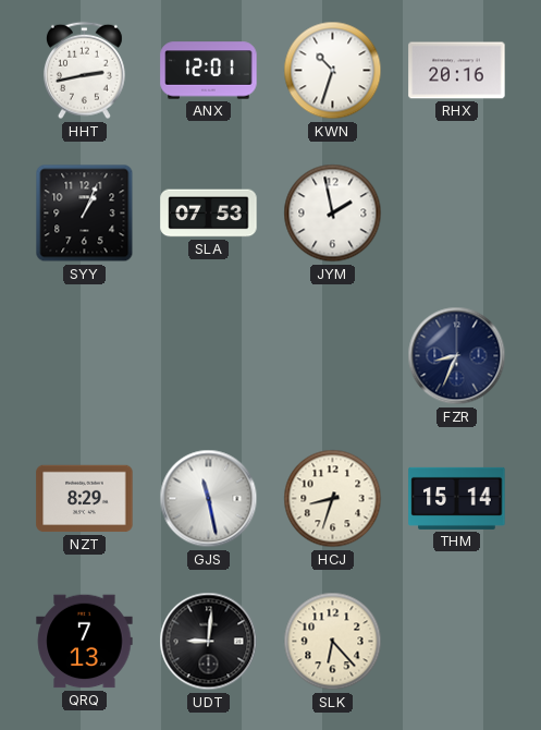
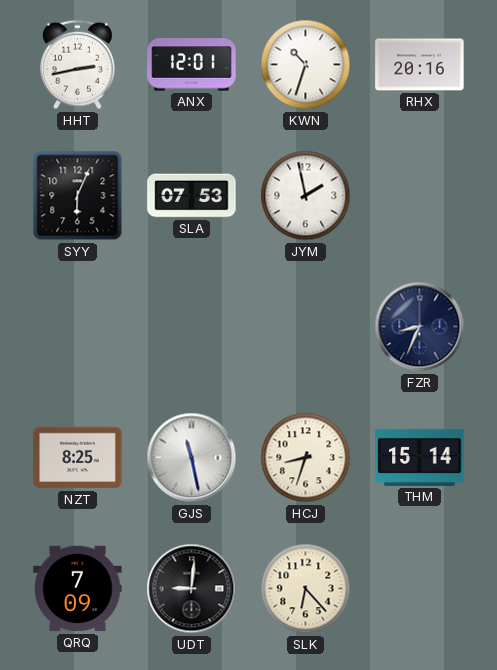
SYY: 1:04 -> 6:04 (78, 196)
NZT: 8:29 -> 8:25 (78, 458)
QRQ: 7:13 -> 7:09 (78, 589)
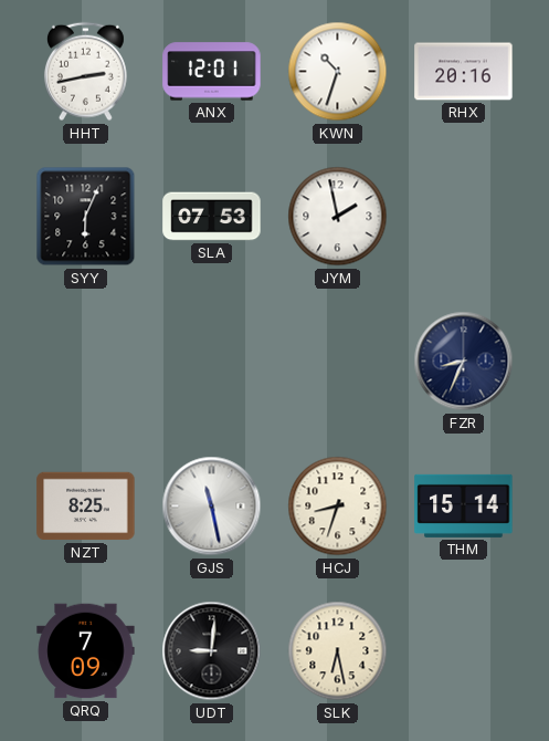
SLK: 6:23 -> 6:28 (338, 651)
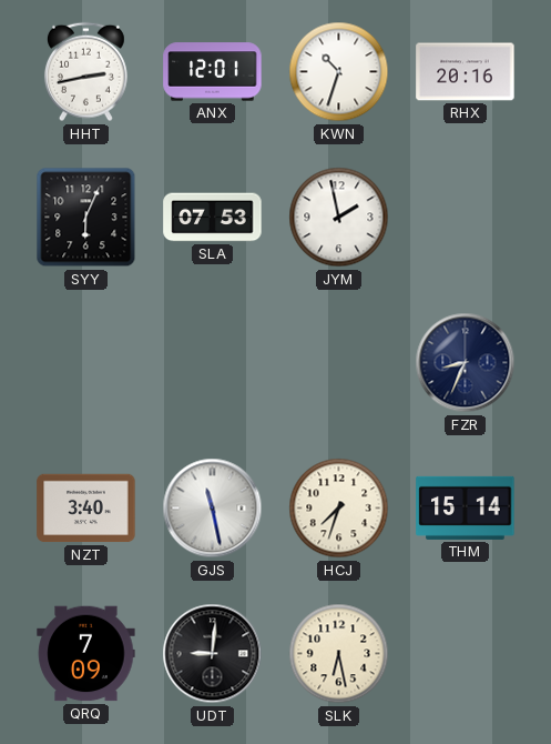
NZT: 8:25 -> 3:40 (86, 509)
HCJ: 8:33 -> 7:33 (339, 509)
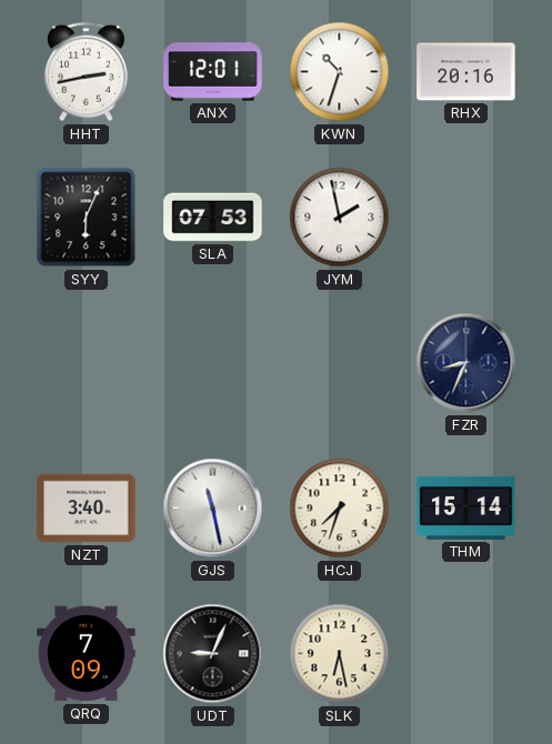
UDT: 9:01 -> 9:04 (213, 654)
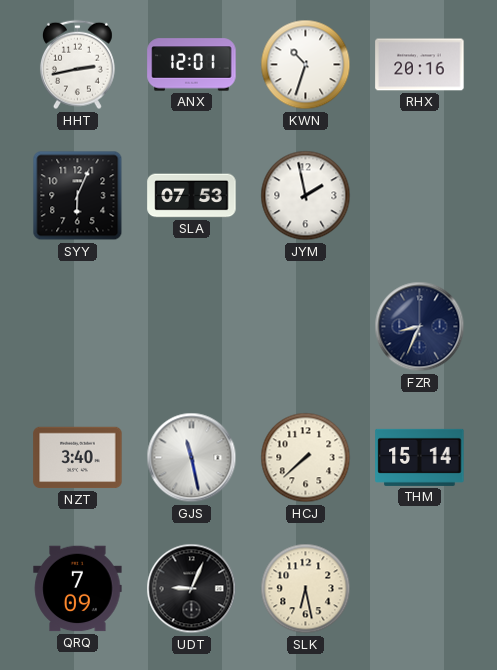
HCJ: 7:33 -> 7:38 (306, 458)
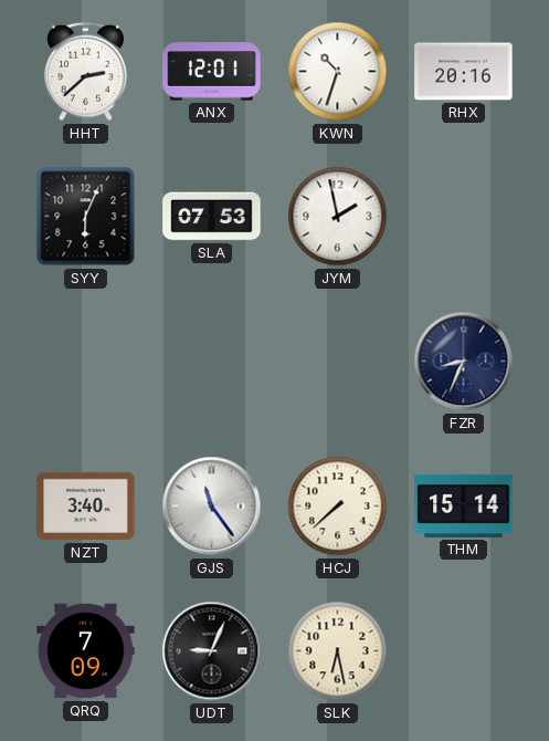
HHT: 2:43 -> 2:38 (85, 72)
GJS: 11:28 -> 11:24 (212, 507)
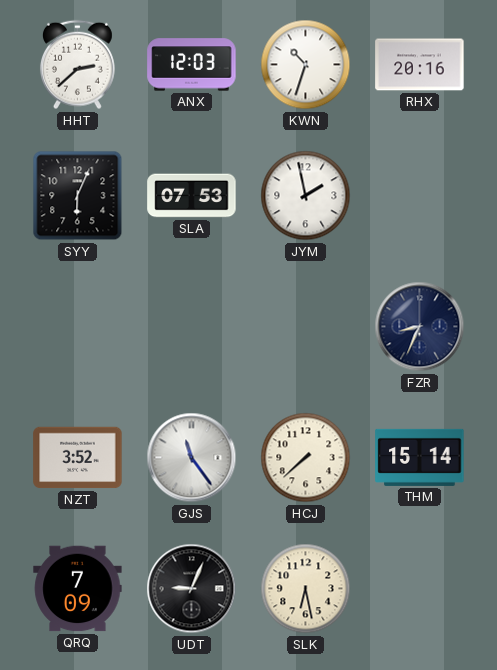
ANX: 12:01 -> 12:03 (192, 65)
NZT: 3:40 -> 3:52 (78, 458)
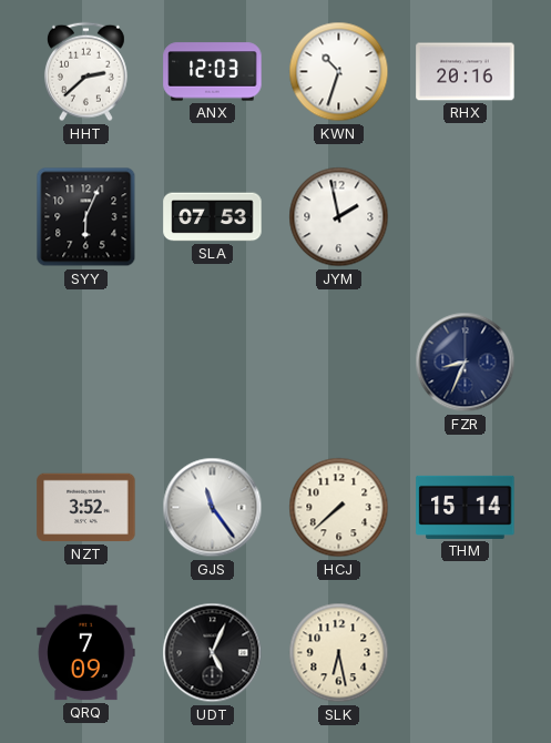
UDT: 9:04 -> 5:04 (213, 653)
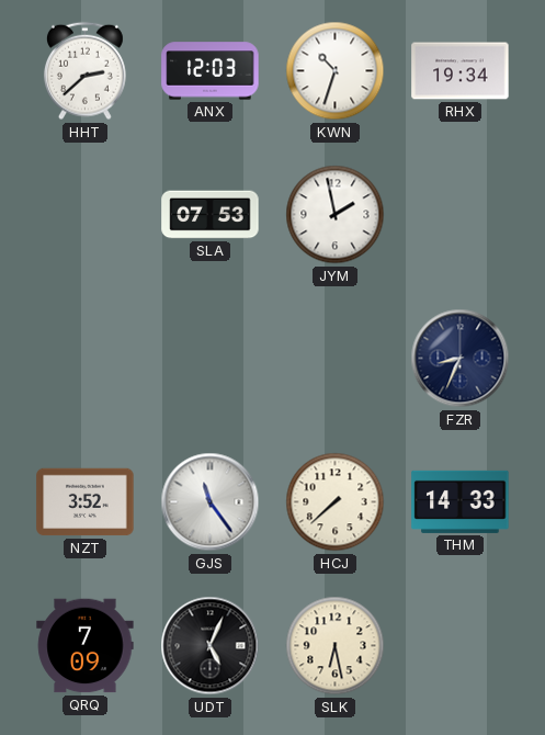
RHX: 20:16 -> 19:34 (461, 71)
SYY: 6:04 -> none (86, 217)
THM: 15:14 -> 14:33 (461, 501)
